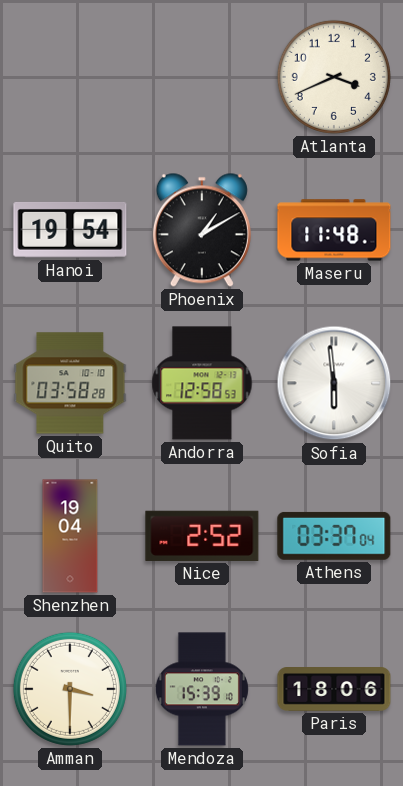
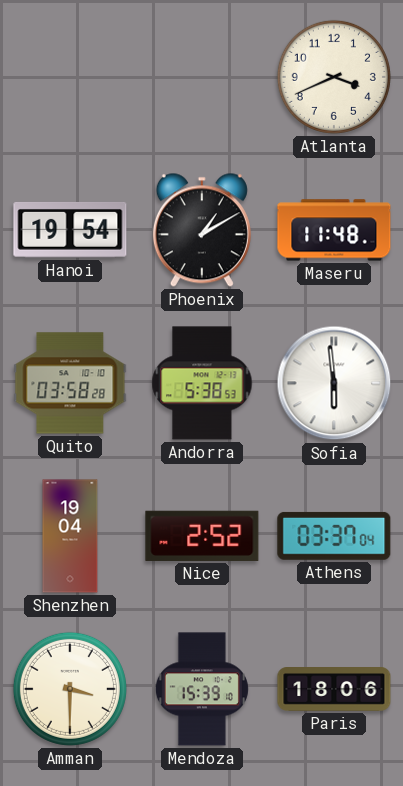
Andorra: 12:58 -> 5:38 (202, 383)
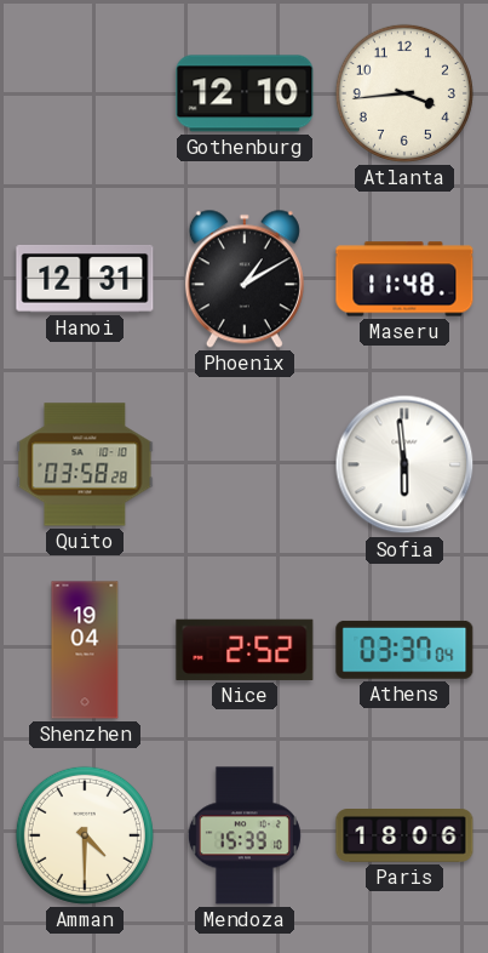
Gothenburg: none -> 12:10 (245, 93)
Atlanta: 3:41 -> 3:44 (404, 93)
Hanoi: 19:54 -> 12:31 (85, 279)
Andorra: 5:38 -> none (202, 383)
Amman: 3:30 -> 4:30 (85, 835)
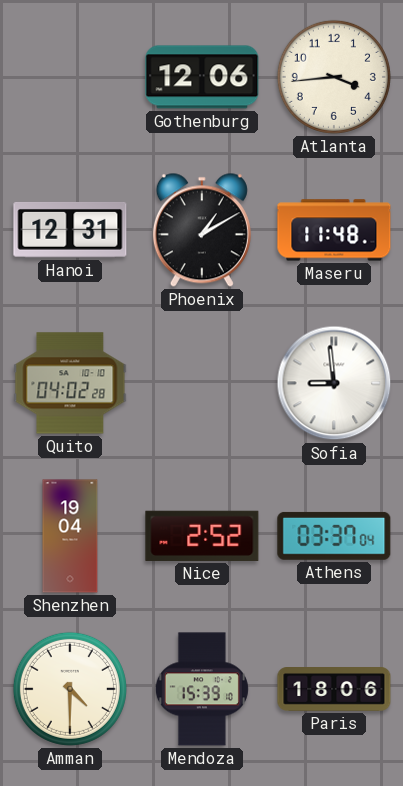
Gothenburg: 12:10 -> 12:06 (202, 77)
Quito: 03:58 -> 04:02 (70, 383)
Sofia: 5:59 -> 8:59 (334, 383)
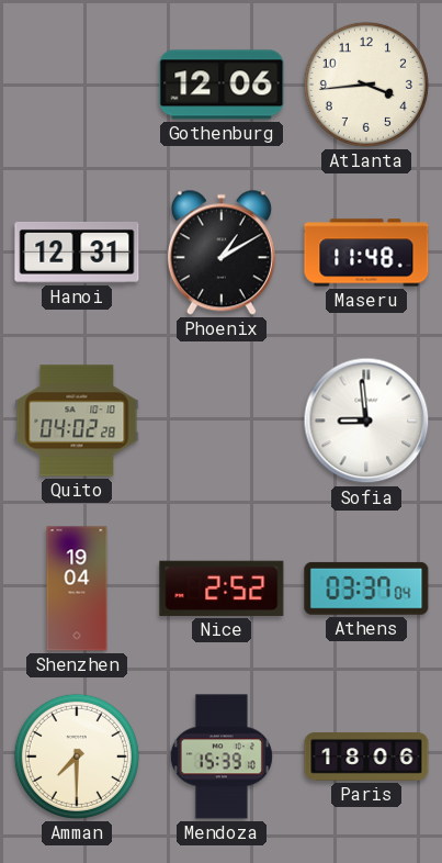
Amman: 4:30 -> 7:30 (77, 756)
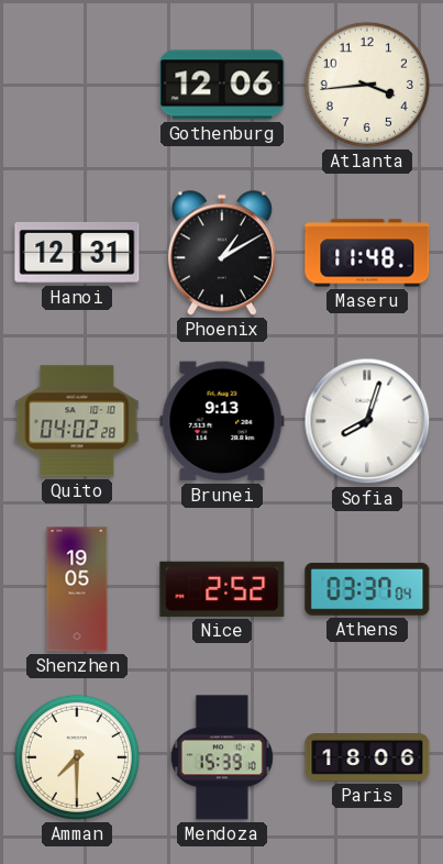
Brunei: none -> 9:13 (222, 421)
Sofia: 8:59 -> 8:03 (367, 421)
Shenzhen: 19:04 -> 19:05 (77, 589)
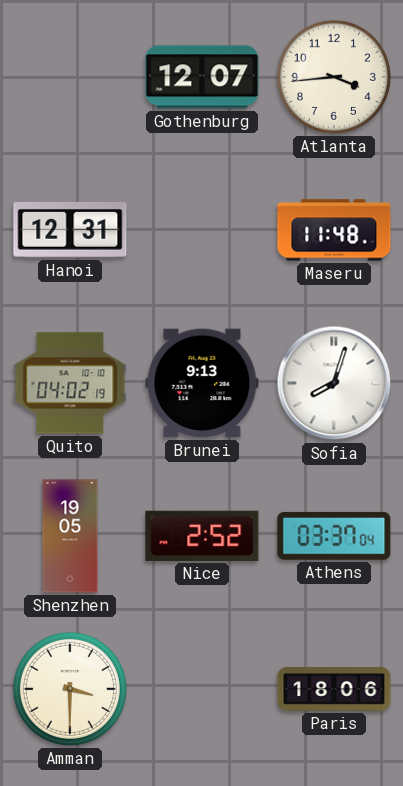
Gothenburg: 12:06 -> 12:07 (202, 77)
Phoenix: 1:10 -> none (222, 253)
Quito: 04:02:28 -> 04:02:19 (70, 383)
Amman: 7:30 -> 3:30 (70, 689)
Mendoza: 15:39 -> none (222, 757)
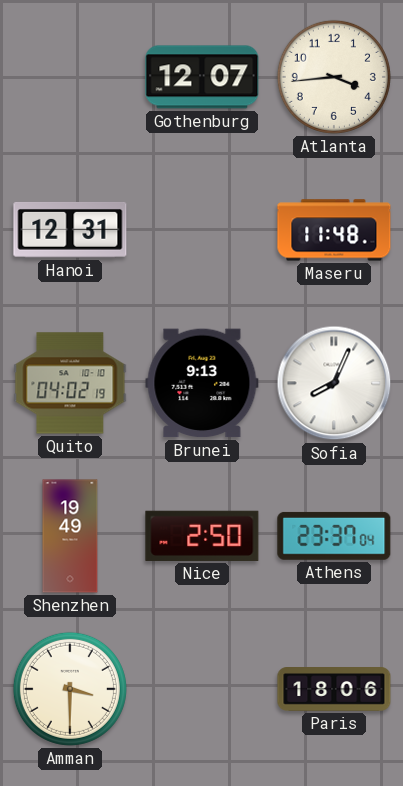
Sofia: 8:03 -> 8:04 (334, 383)
Shenzhen: 19:05 -> 19:49 (70, 536)
Nice: 2:52 -> 2:50 (202, 536)
Athens: 03:37 -> 23:37 (334, 536)
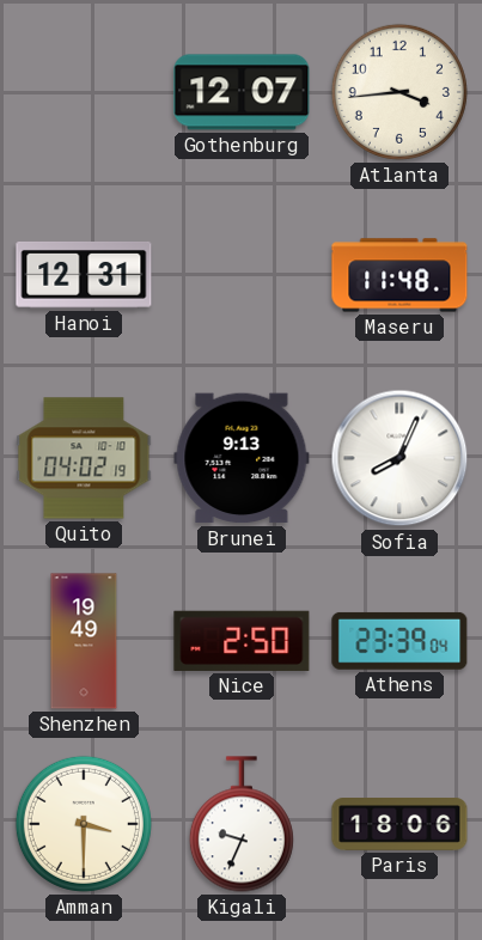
Athens: 23:37 -> 23:39 (399, 641)
Kigali: none -> 9:34 (242, 824)
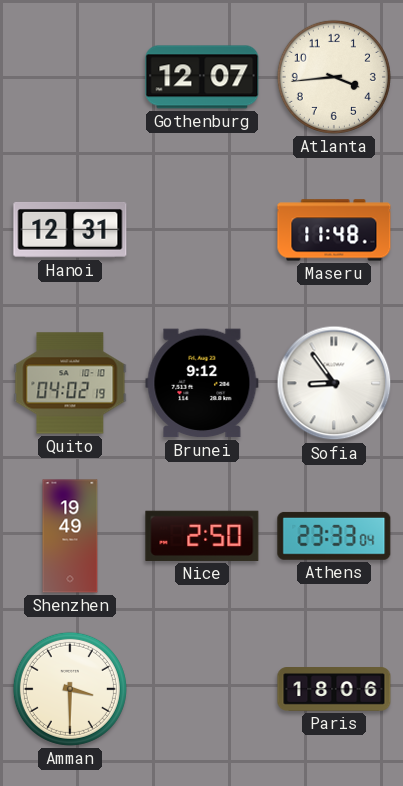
Brunei: 9:13 -> 9:12 (202, 383)
Sofia: 8:04 -> 8:54 (334, 383)
Athens: 23:39 -> 23:33 (334, 536)
Kigali: 9:34 -> none (242, 824)
